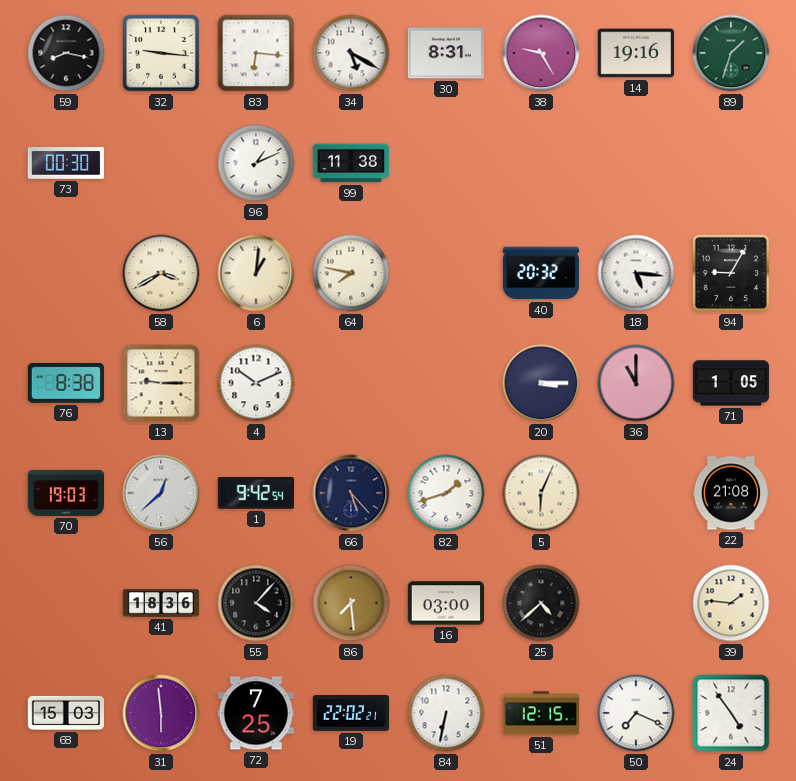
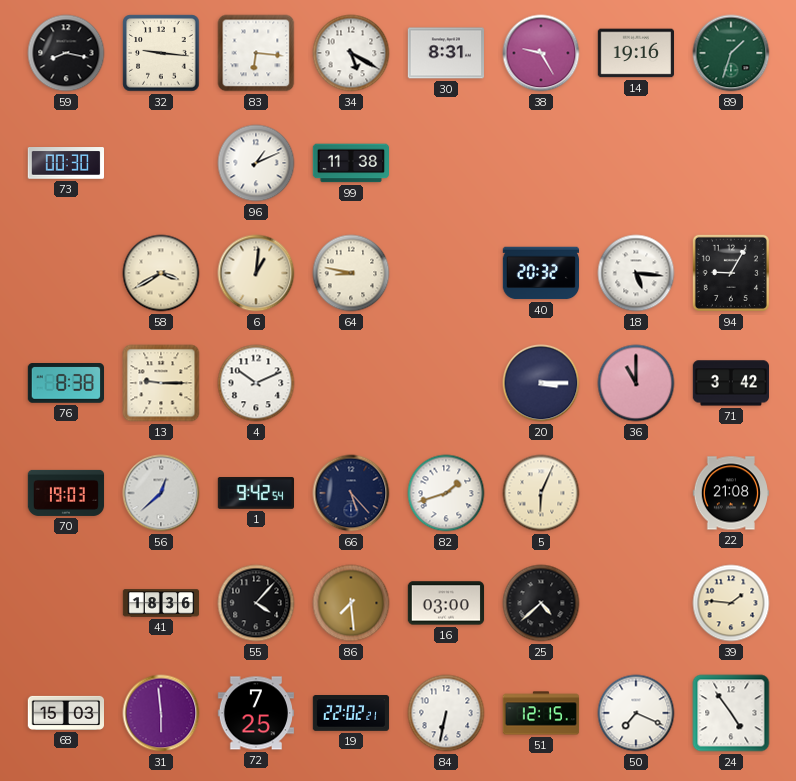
64: 7:47 -> 8:47 (351, 273)
71: 1:05 -> 3:42 (730, 383)
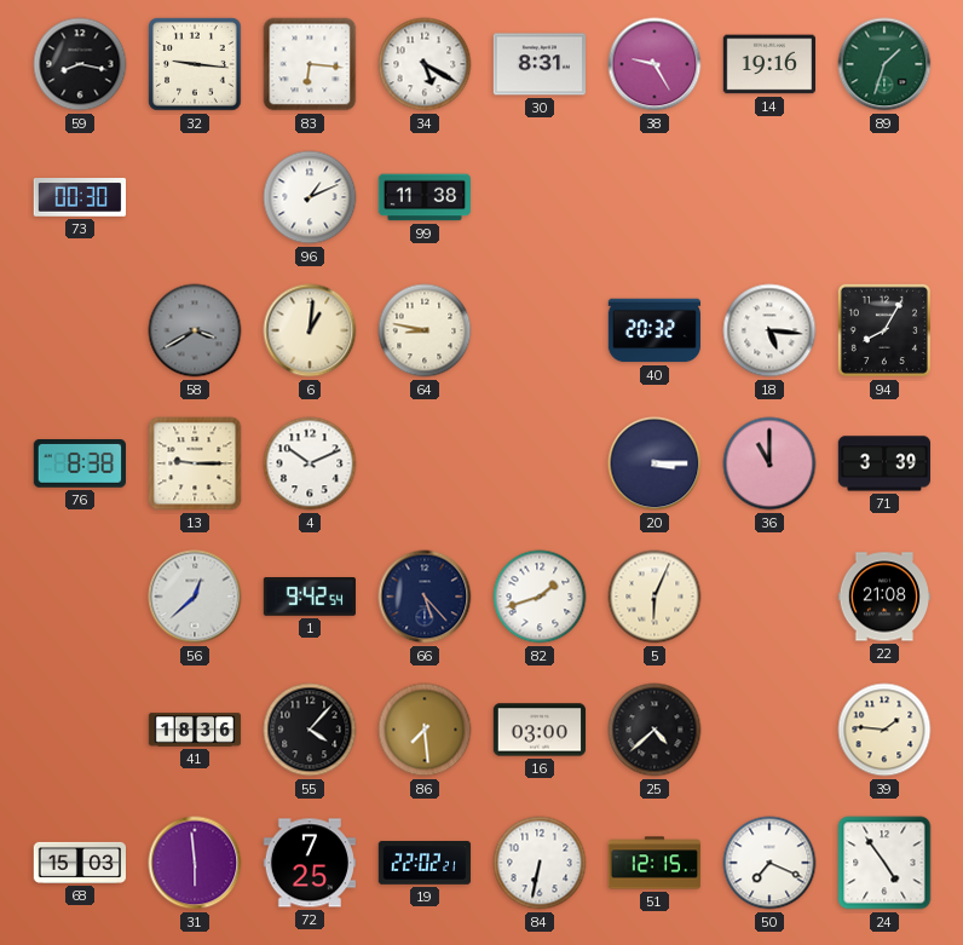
58 dial: cream -> grey (195, 330)
94: 9:05 -> 8:05 (884, 330)
71: 3:42 -> 3:39 (883, 463)
70: 19:03 -> none (66, 493)
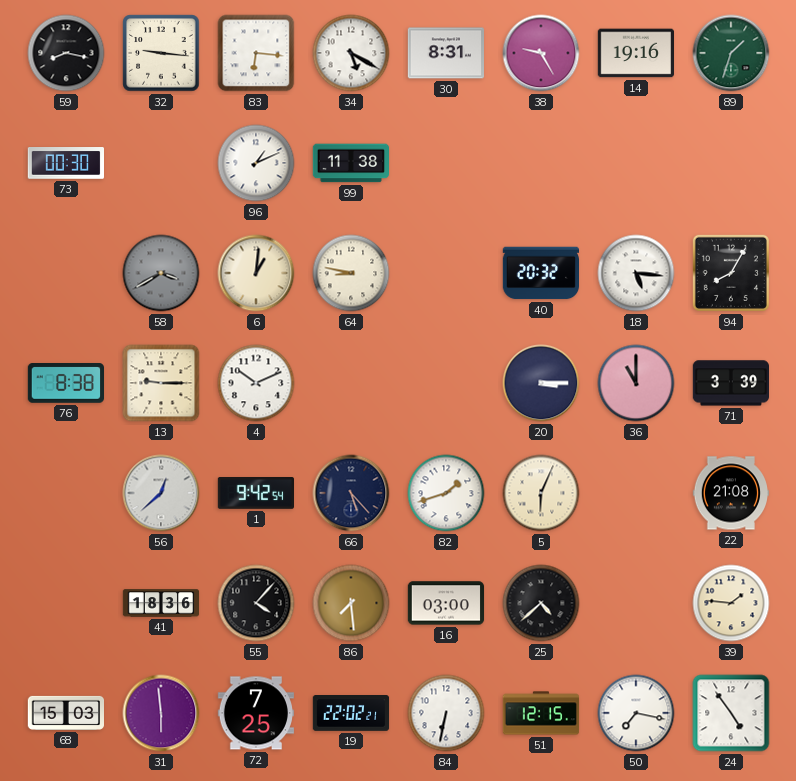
50: 7:19 -> 7:17 (636, 713)
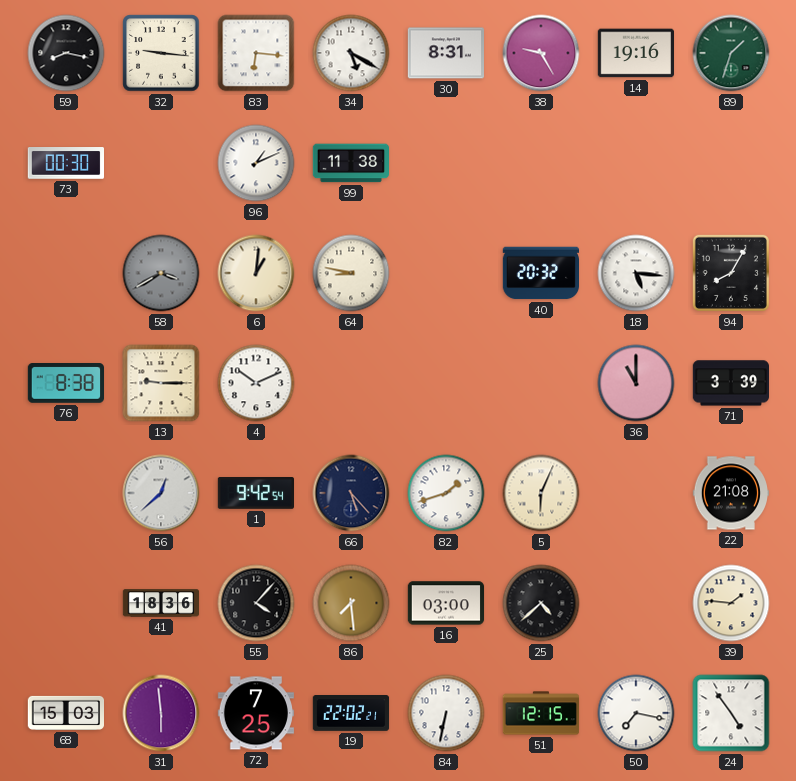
20: 3:15 -> none (541, 383)
